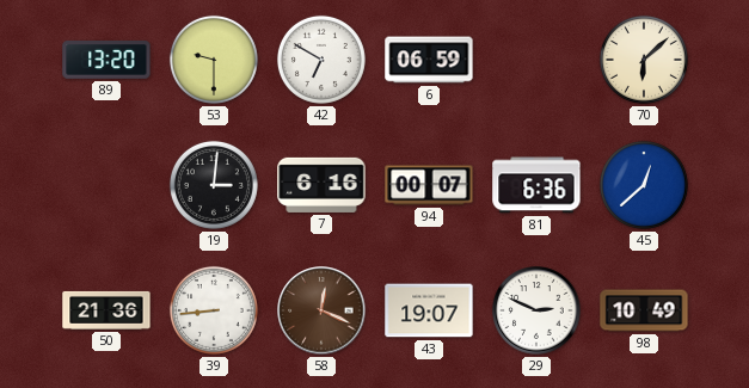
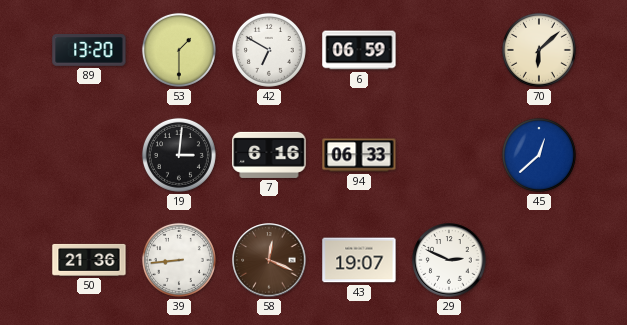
53: 9:30 -> 1:30 (179, 50)
94: 00:07 -> 06:33 (359, 155)
81: 6:36 -> none (536, 185)
98: 10:49 -> none (644, 310)
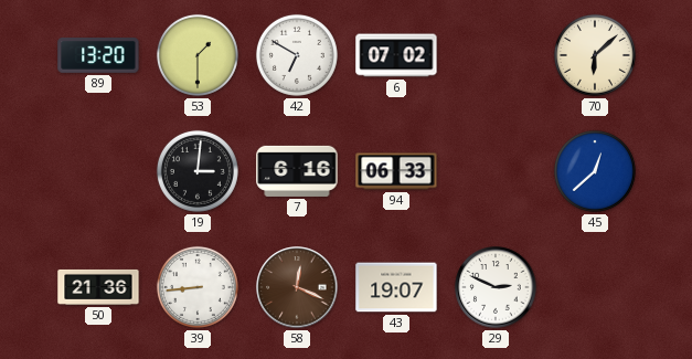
6: 06:59 -> 07:02 (396, 55)
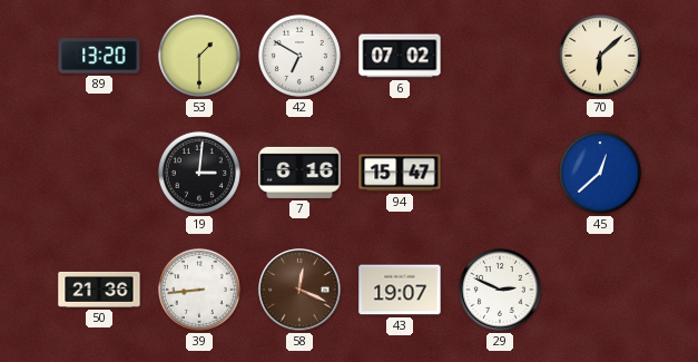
94: 06:33 -> 15:47 (400, 173)
